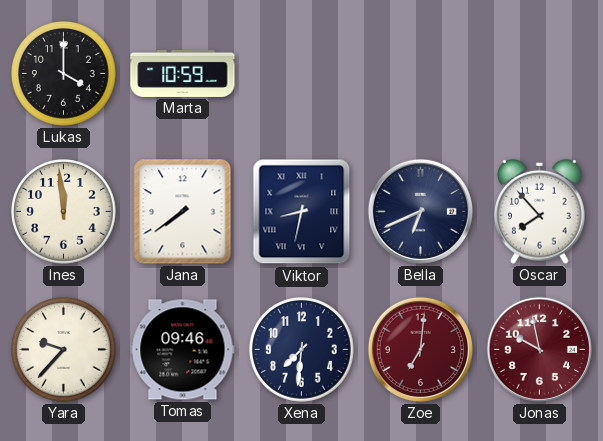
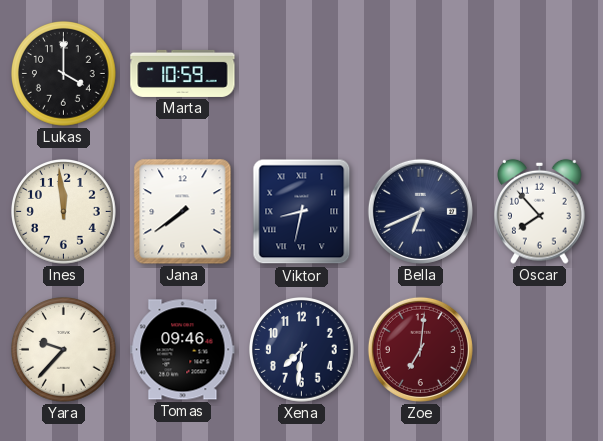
Jonas: 9:58 -> none (539, 349)
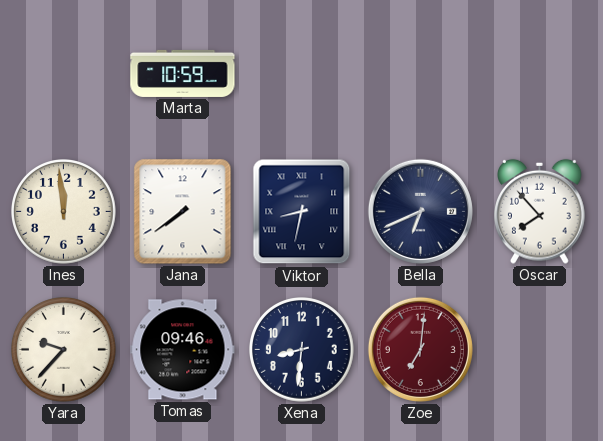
Lukas: 4:00 -> none (64, 74)
Xena: 7:31 -> 8:31 (302, 350)
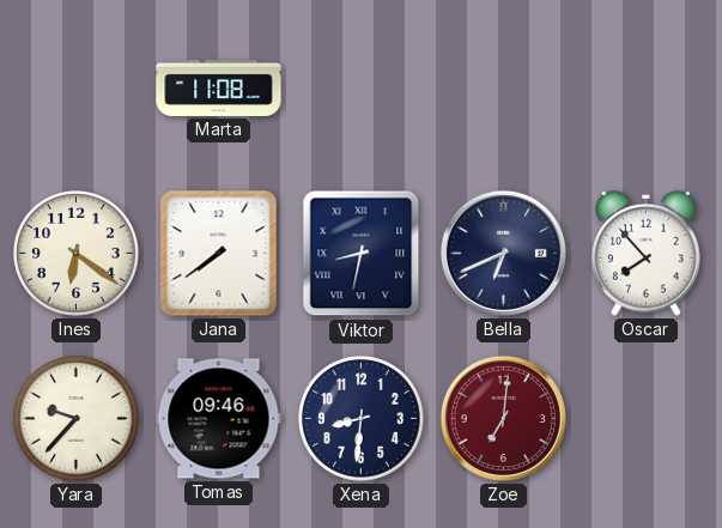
Marta: 10:59 -> 11:08 (219, 87)
Ines: 11:59 -> 6:21 (77, 254)
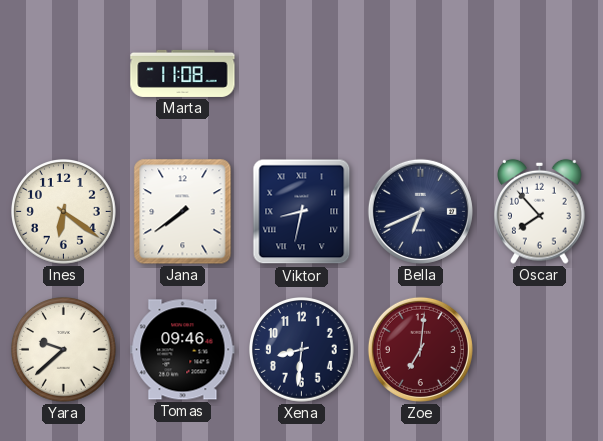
Yara: 9:37 -> 9:38 (64, 350)
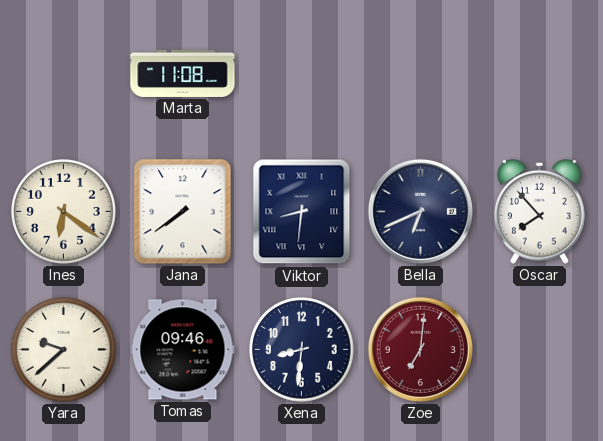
Viktor: 8:32 -> 8:31 (302, 212)
